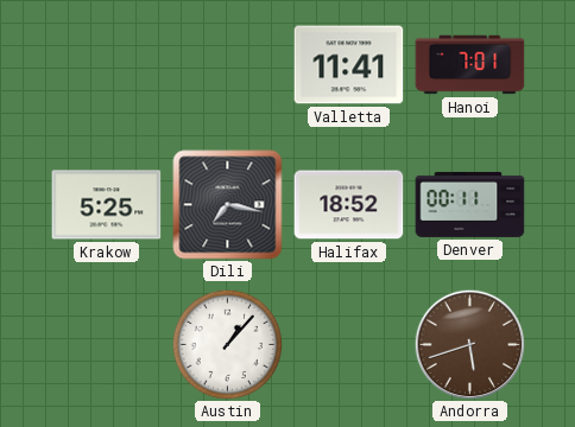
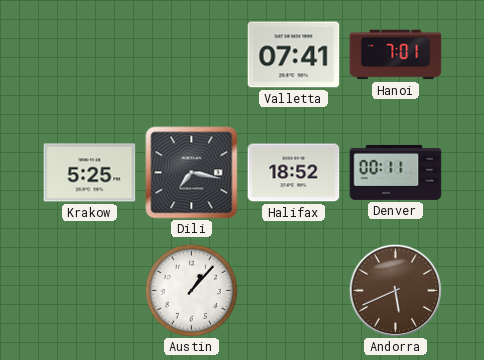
Valletta: 11:41 -> 07:41 (294, 55)
Andorra: 5:42 -> 5:41 (395, 290)
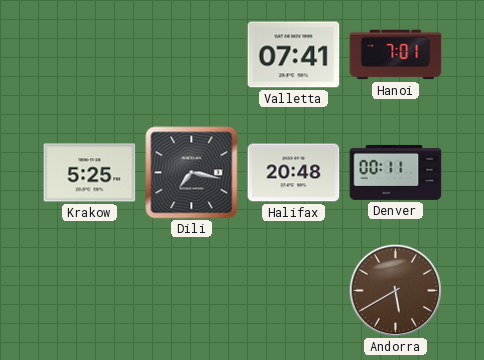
Halifax: 18:52 -> 20:48 (294, 173)
Austin: 1:07 -> none (191, 290)
Andorra: 5:41 -> 5:40 (395, 290)
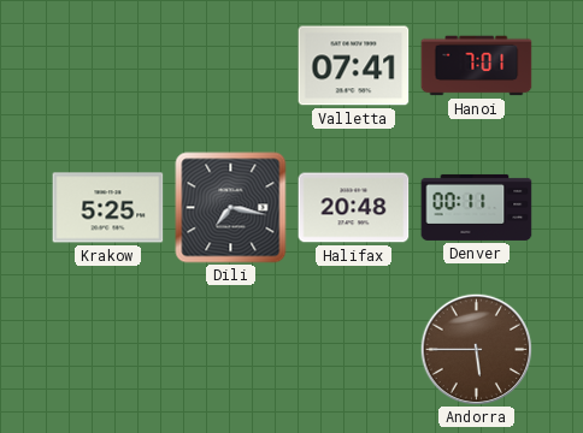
Andorra: 5:40 -> 5:45 (476, 349)
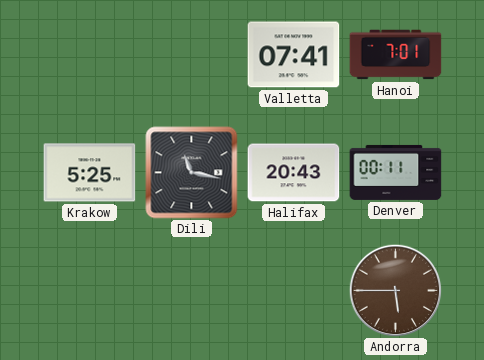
Dili: 7:17 -> 11:17 (192, 173)
Halifax: 20:48 -> 20:43 (294, 173)
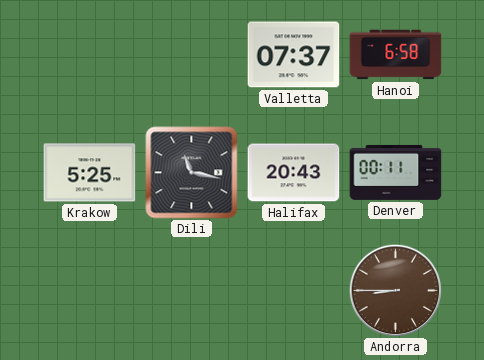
Valletta: 07:41 -> 07:37 (294, 55)
Hanoi: 7:01 -> 6:58 (396, 55)
Andorra: 5:45 -> 8:45 (395, 290)
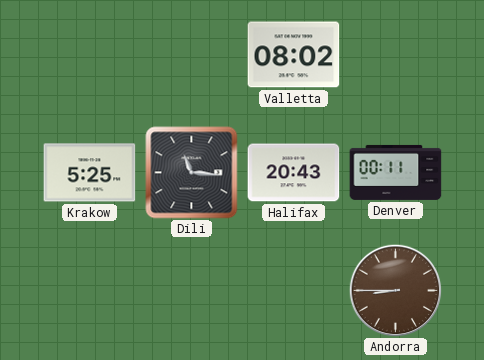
Valletta: 07:37 -> 08:02 (294, 55)
Hanoi: 6:58 -> none (396, 55)
Dili: 11:17 -> 11:16 (192, 173)
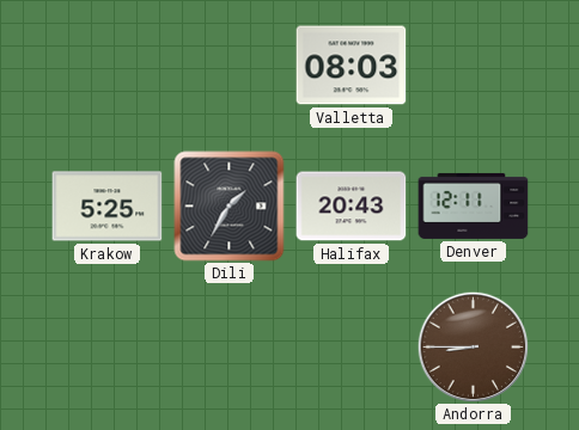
Valletta: 08:02 -> 08:03 (352, 66)
Dili: 11:16 -> 1:35 (230, 207)
Denver: 00:11 -> 12:11 (474, 205)
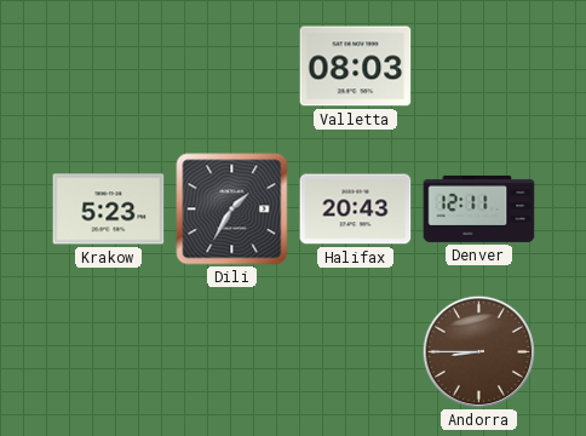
Krakow: 5:25 -> 5:23 (109, 210)
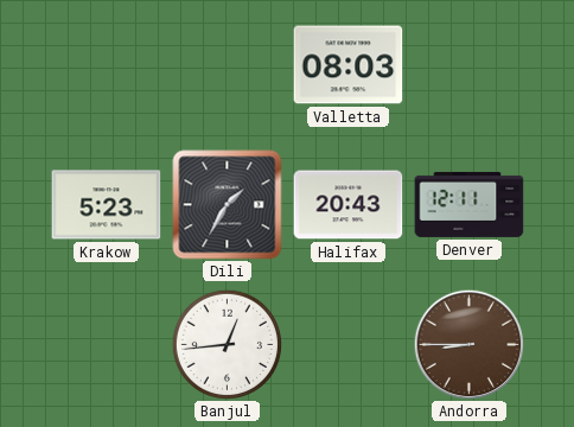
Banjul: none -> 12:44 (227, 344)
